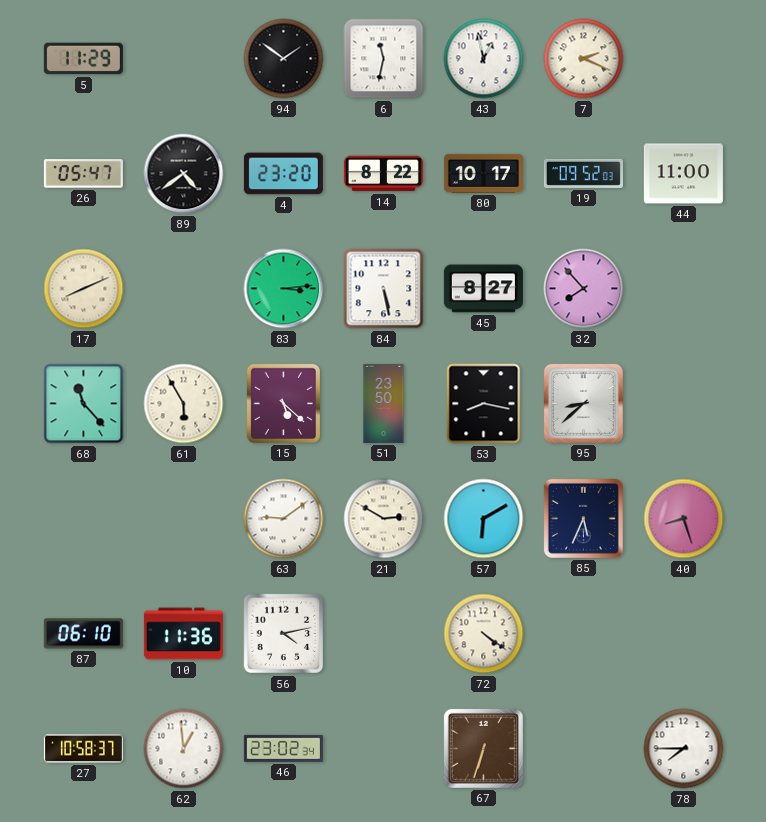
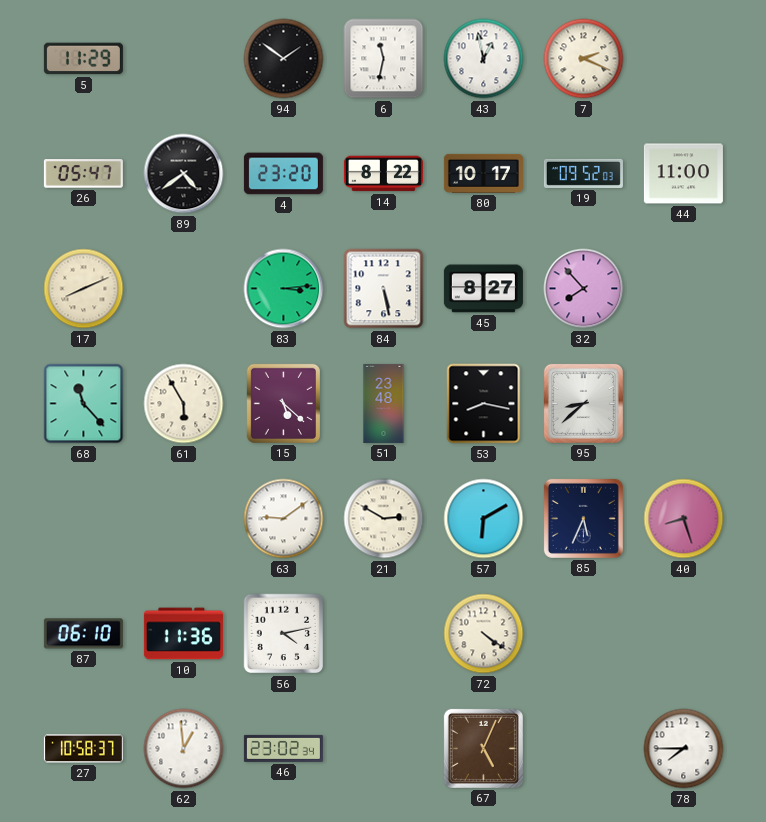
51: 23:50 -> 23:48 (384, 403)
67: 6:33 -> 5:04 (483, 748)
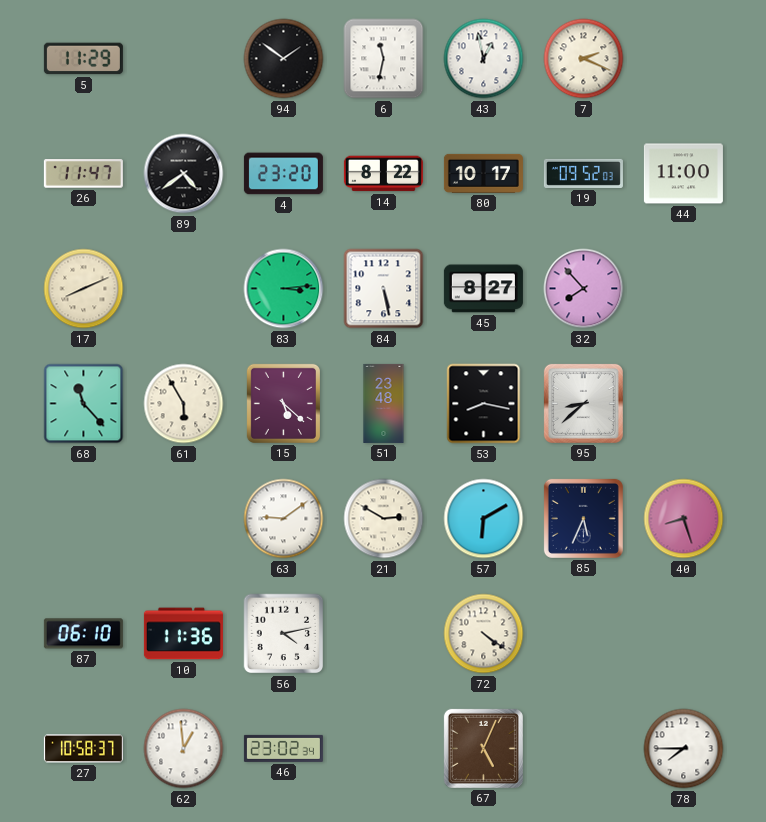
26: 05:47 -> 11:47 (83, 174)
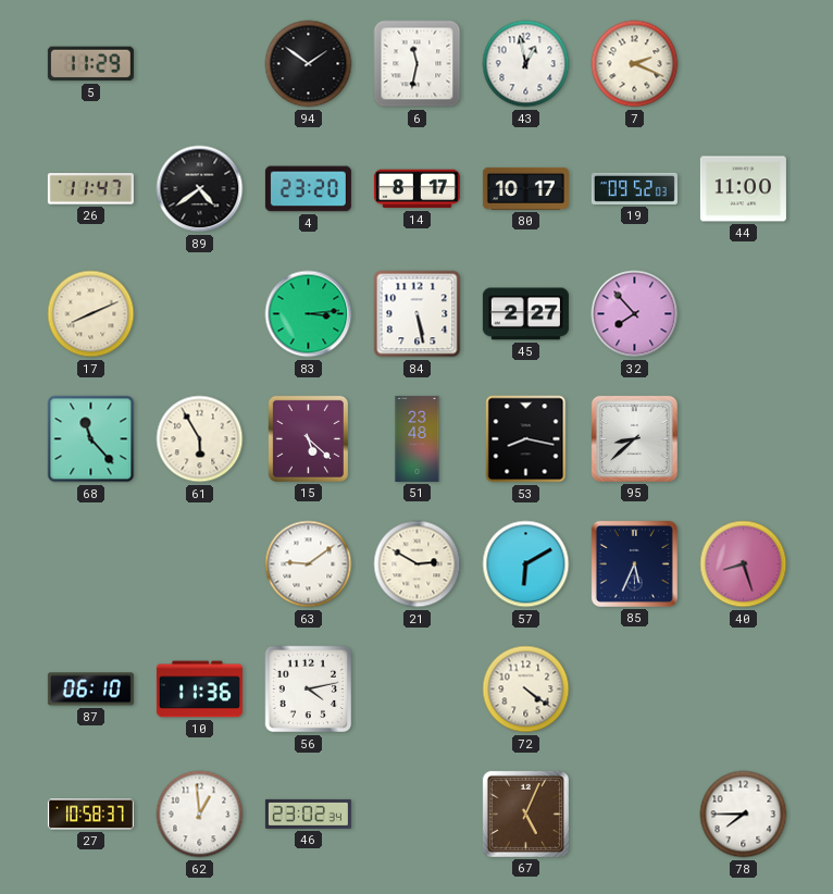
14: 8:22 -> 8:17 (416, 189)
45: 8:27 -> 2:27 (525, 314)
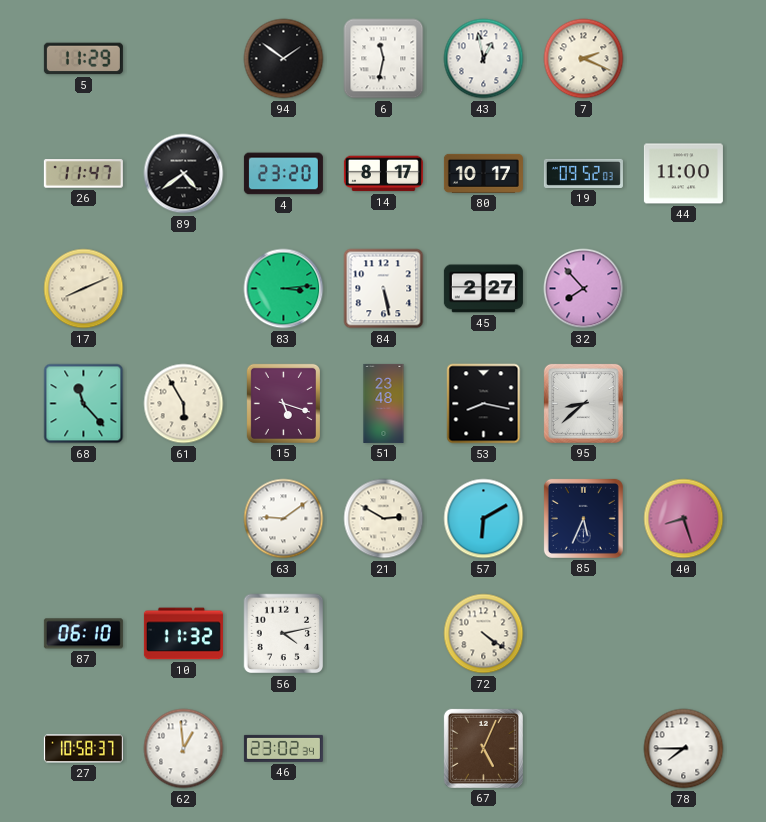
15: 5:22 -> 5:18 (283, 403)
10: 11:36 -> 11:32 (183, 634)
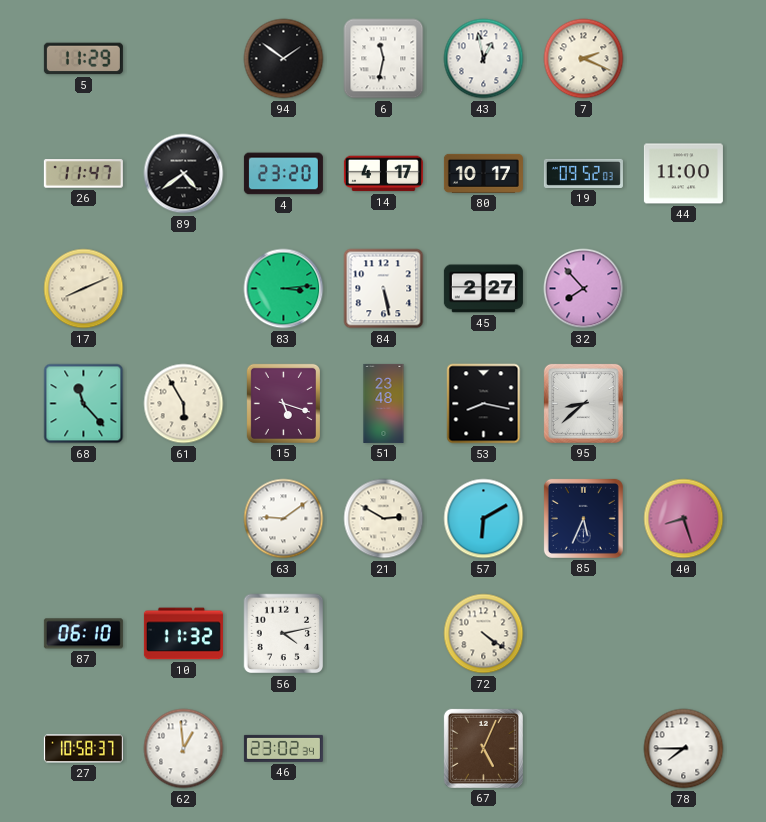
14: 8:17 -> 4:17 (383, 174)
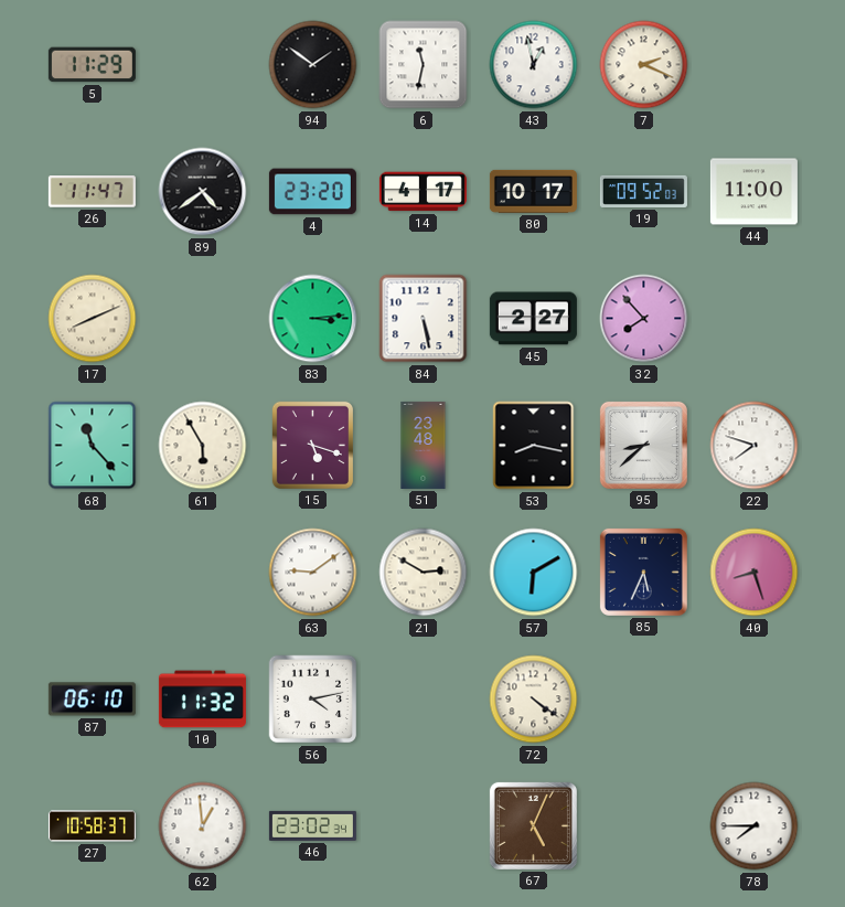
22: none -> 7:48 (755, 446)
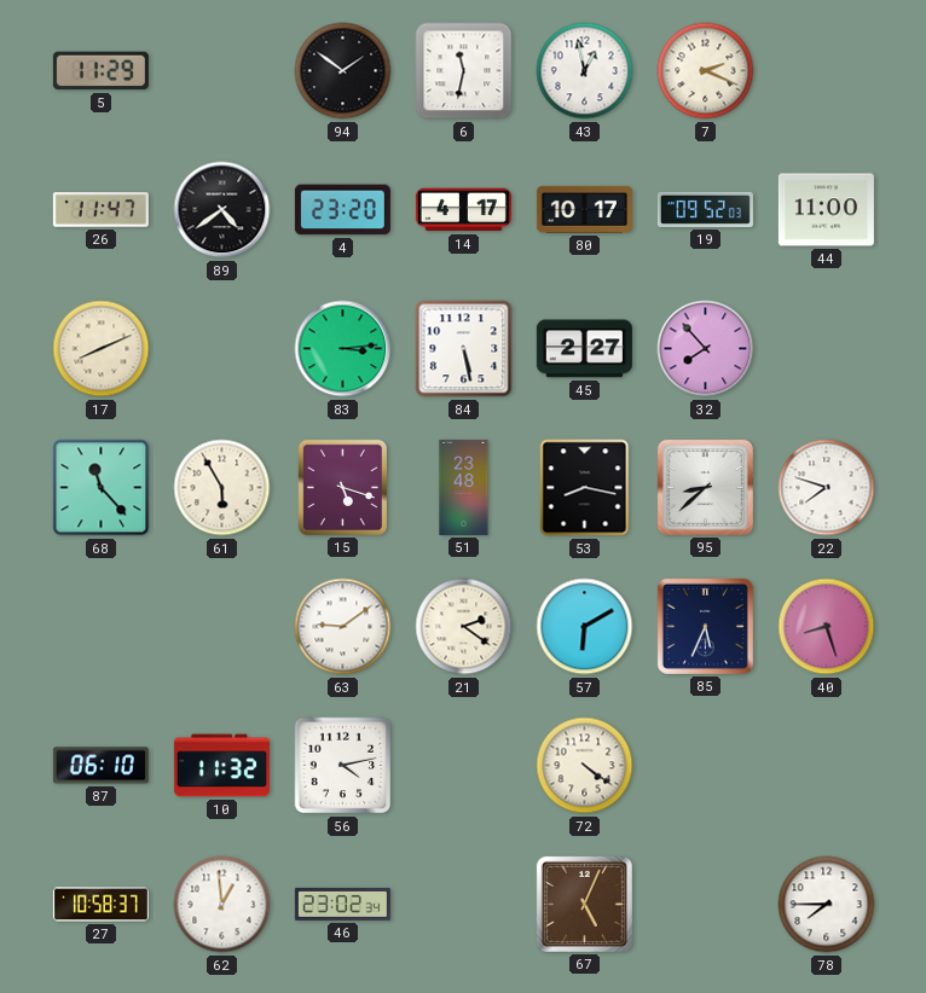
21: 2:50 -> 2:21 (464, 627)
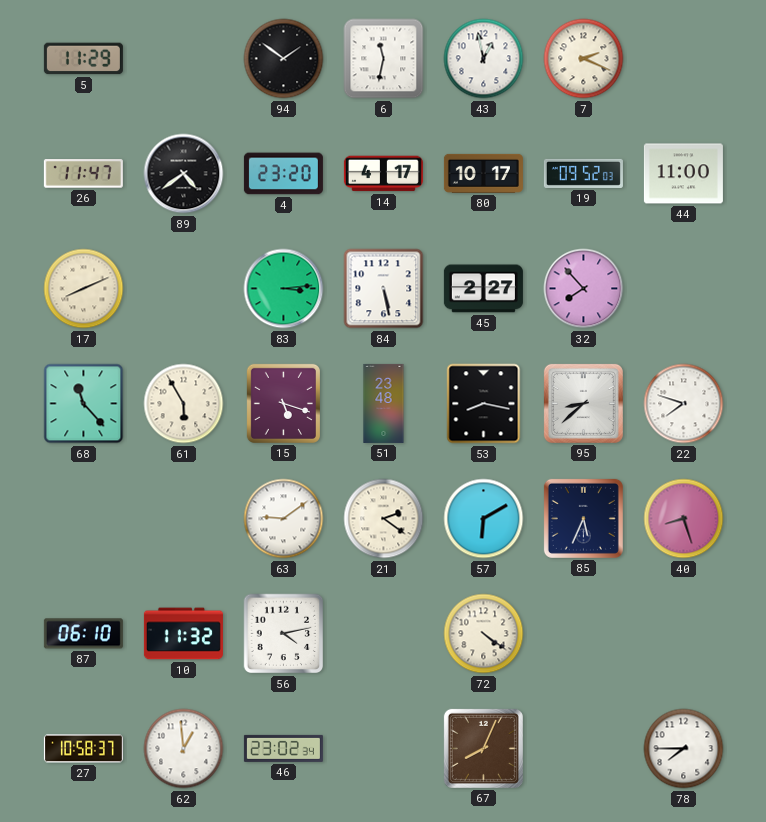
67: 5:04 -> 8:04 (483, 748)
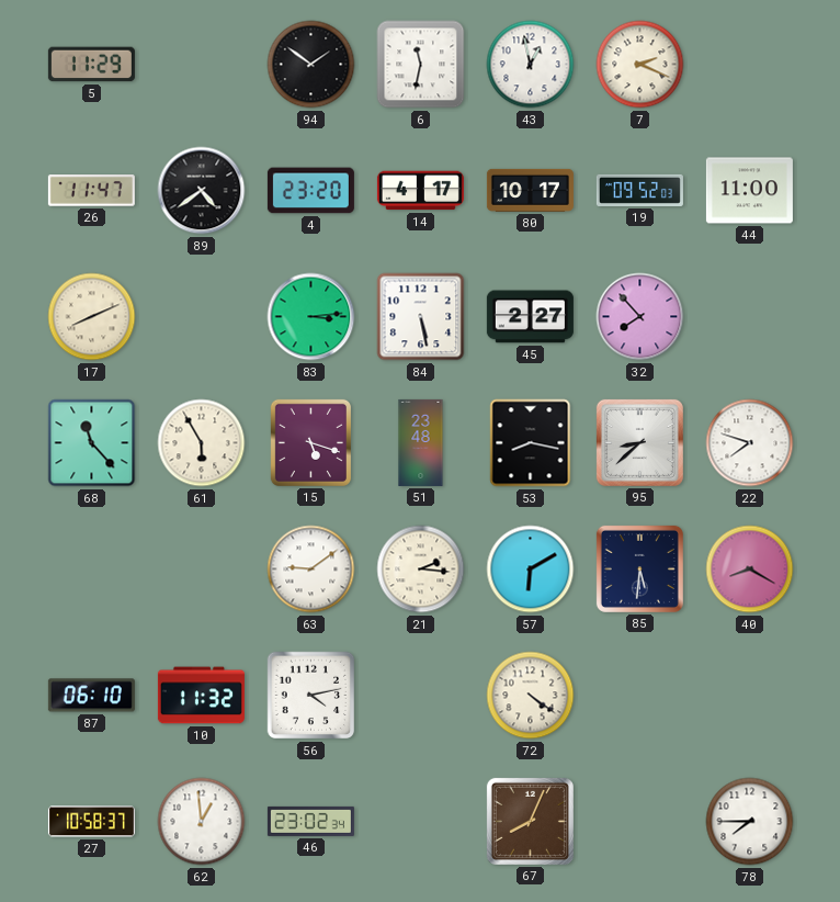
21: 2:21 -> 2:16 (421, 570)
85: 5:34 -> 5:31 (639, 568)
40: 8:27 -> 8:20 (750, 570)
